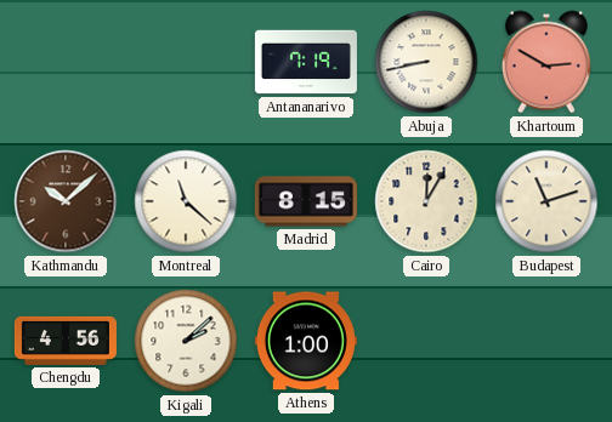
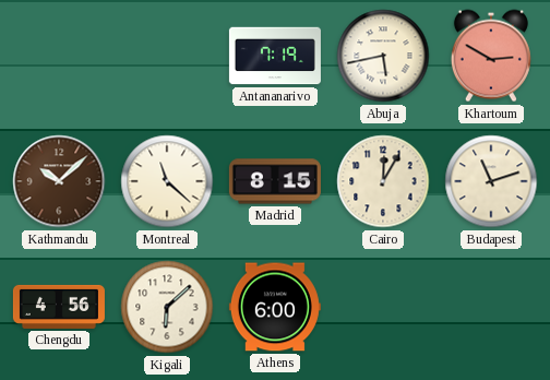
Abuja: 8:43 -> 5:43 (383, 56)
Kigali: 2:08 -> 6:08 (167, 307)
Athens: 1:00 -> 6:00 (275, 307)
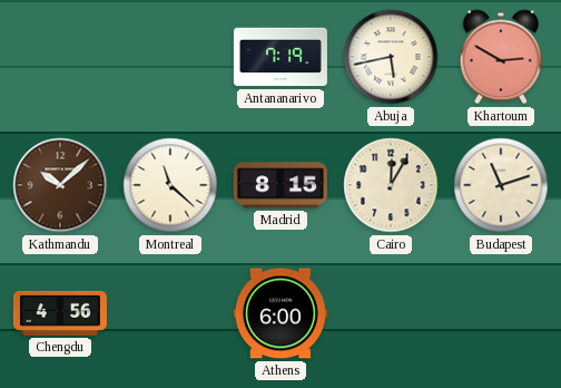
Kigali: 6:08 -> none (167, 307)
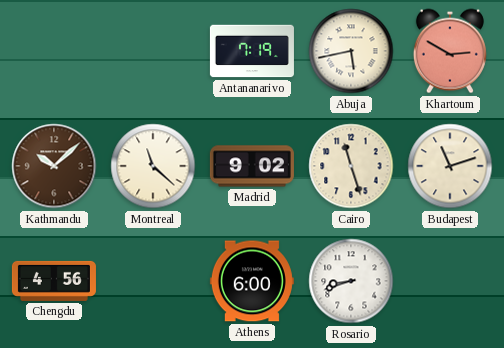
Madrid: 8:15 -> 9:02 (252, 166)
Cairo: 12:05 -> 11:27 (351, 166)
Rosario: none -> 8:42 (351, 281)
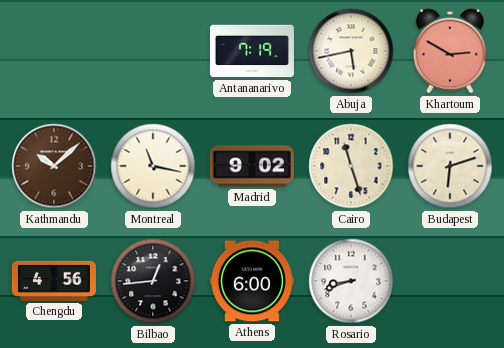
Montreal: 11:22 -> 11:17 (153, 166)
Budapest: 11:12 -> 6:12 (450, 166)
Bilbao: none -> 12:44 (153, 281)
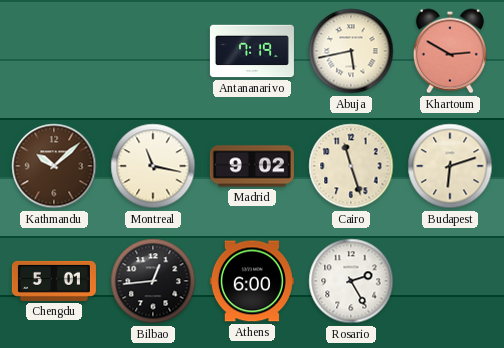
Chengdu: 4:56 -> 5:01 (54, 281)
Rosario: 8:42 -> 2:25 (351, 281)
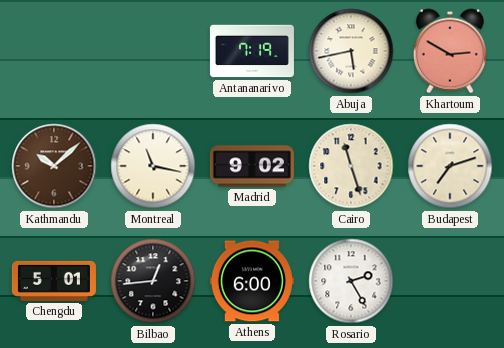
Budapest: 6:12 -> 7:12 (450, 166)
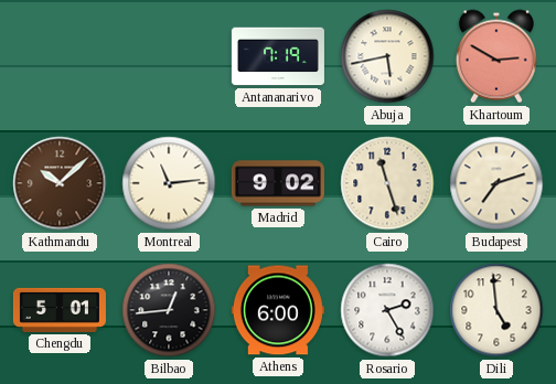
Montreal: 11:17 -> 11:14 (169, 183)
Dili: none -> 4:59 (496, 310)
